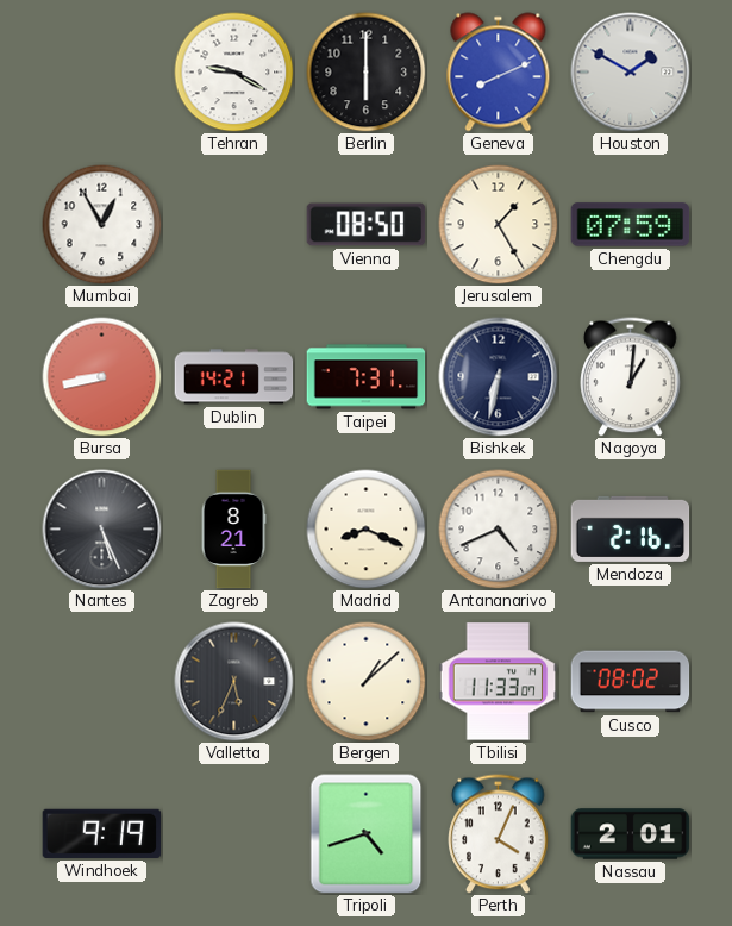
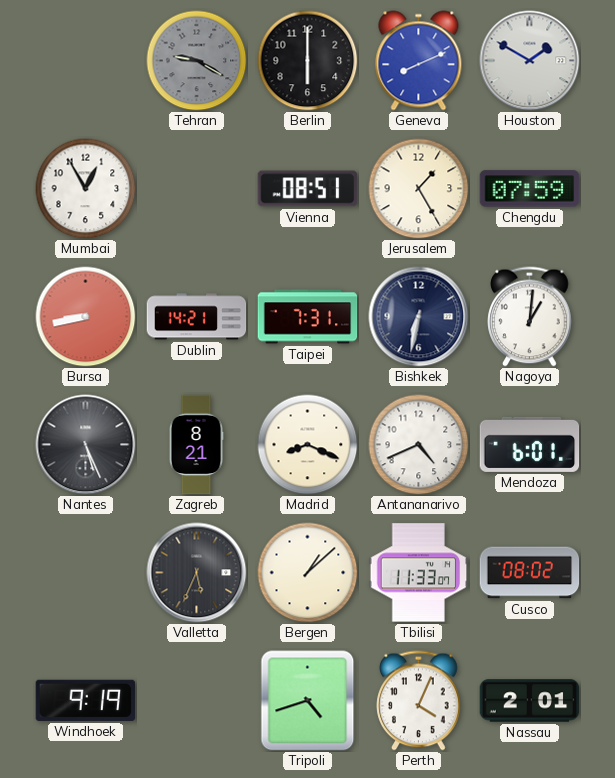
Tehran dial: white -> grey (197, 61)
Vienna: 08:50 -> 08:51 (308, 189)
Mendoza: 2:16 -> 6:01 (530, 444)
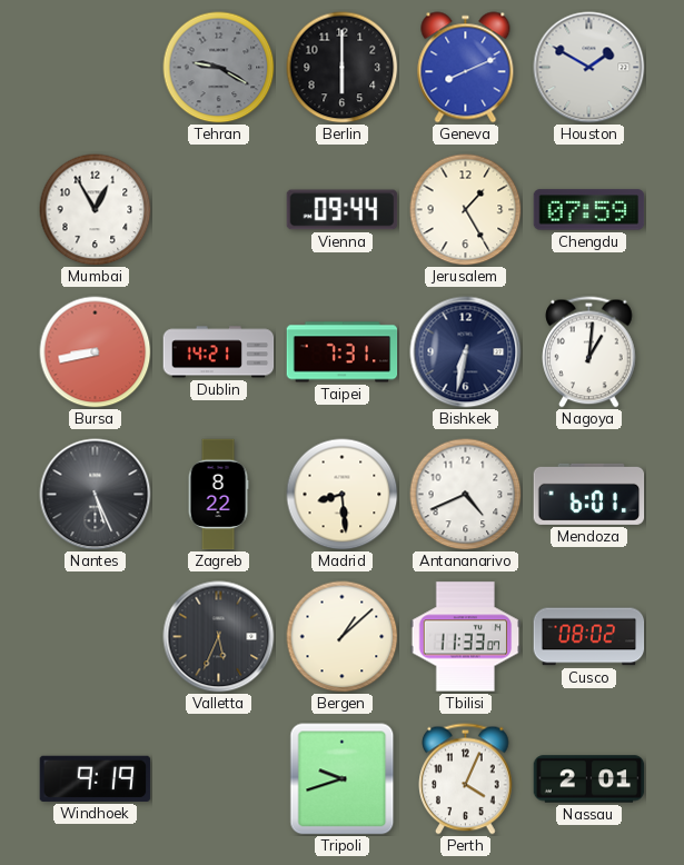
Vienna: 08:51 -> 09:44 (343, 210)
Zagreb: 8:21 -> 8:22 (218, 495)
Madrid: 8:19 -> 8:29 (343, 495)
Tripoli: 4:42 -> 9:42 (343, 779)
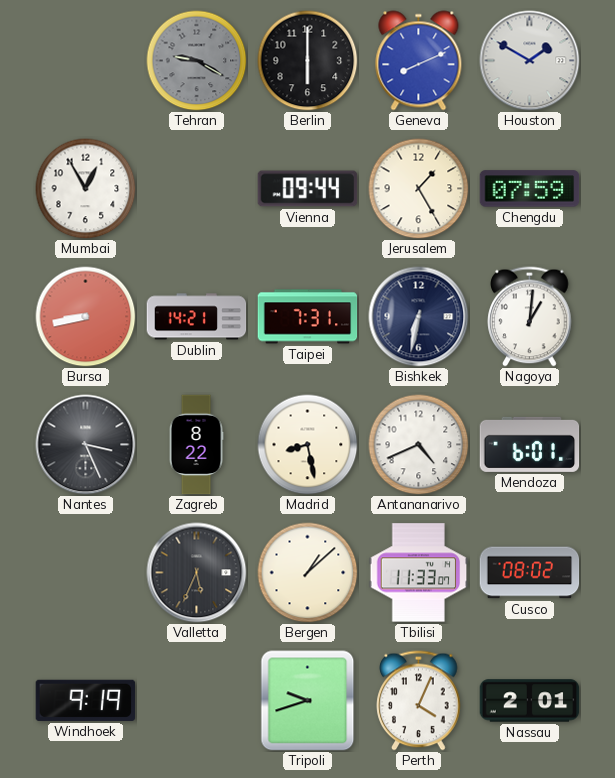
Nantes: 5:26 -> 3:26 (86, 445)
Madrid: 8:29 -> 8:28 (308, 445)
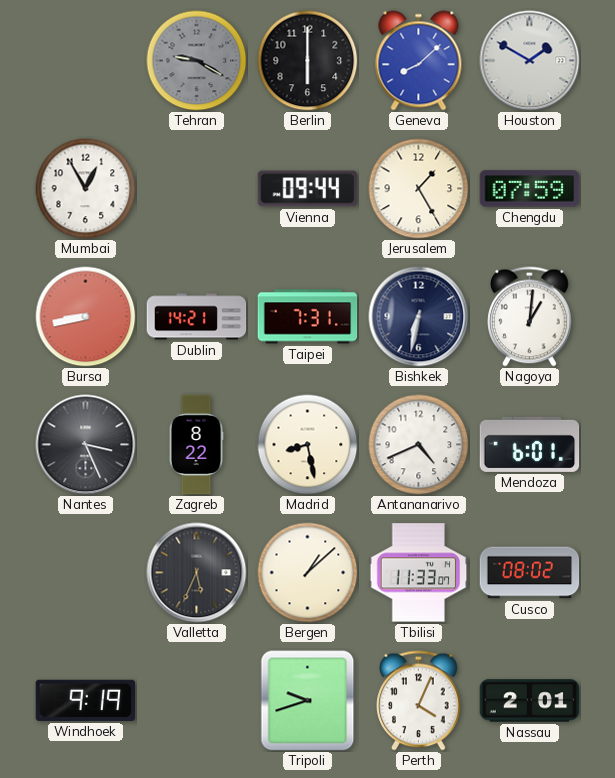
Geneva: 8:11 -> 8:08 (419, 61)
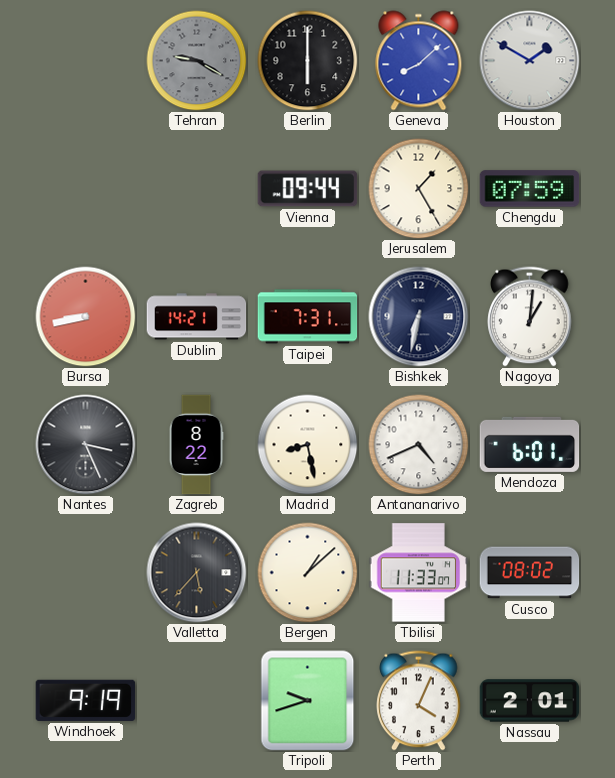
Mumbai: 12:55 -> none (86, 189)
Valletta: 5:34 -> 5:37 (197, 573)
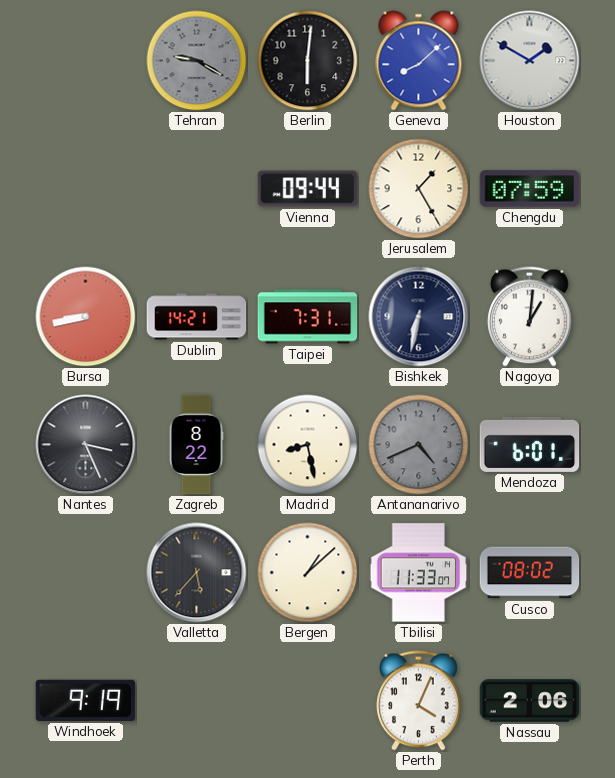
Berlin: 6:00 -> 6:01 (308, 61)
Antananarivo dial: white -> grey (419, 445)
Tripoli: 9:42 -> none (308, 701)
Nassau: 2:01 -> 2:06 (530, 701)
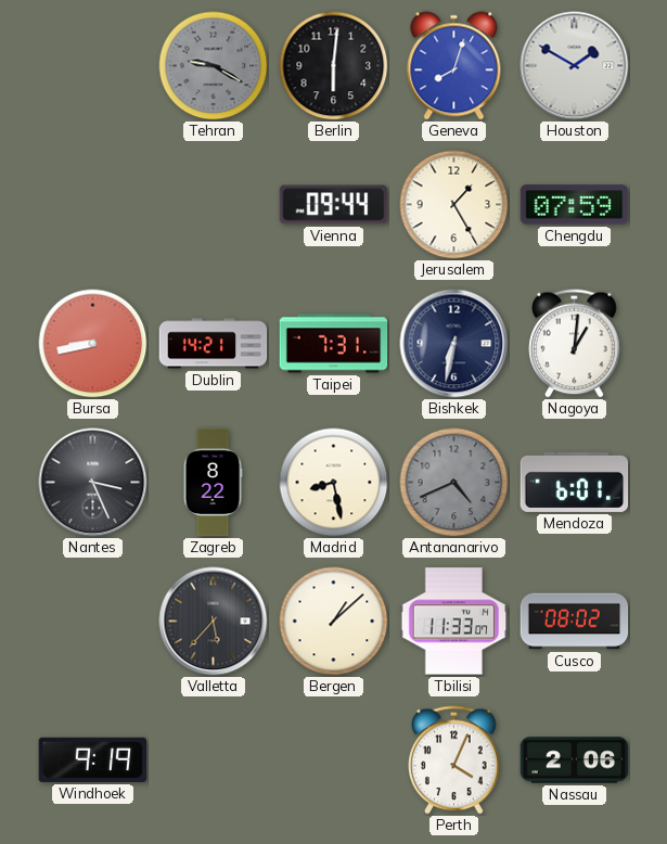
Geneva: 8:08 -> 8:03 (454, 66)
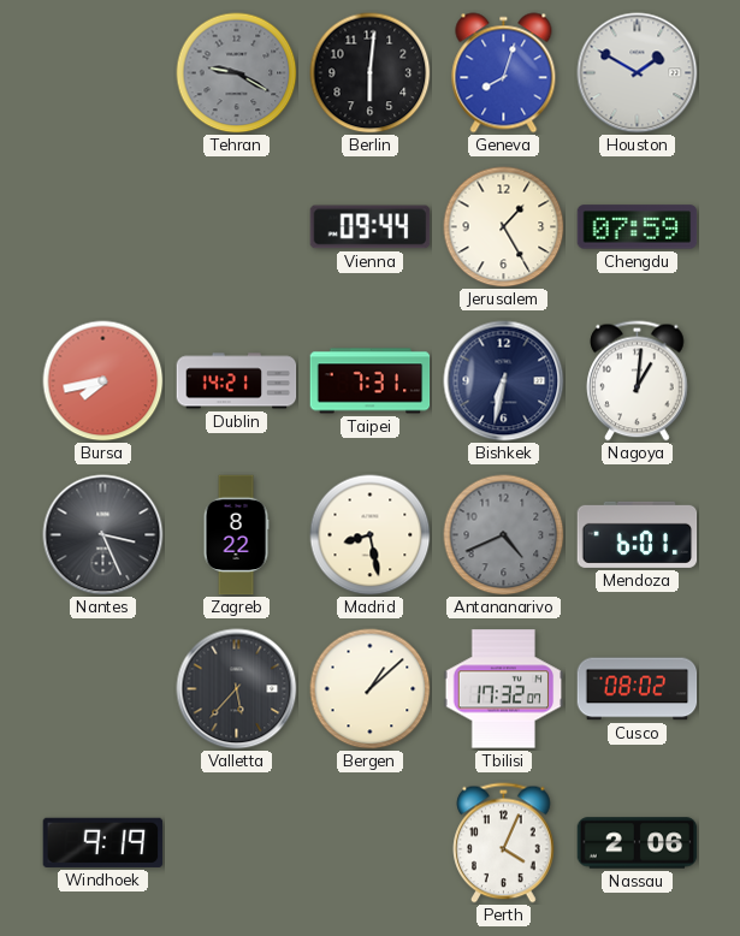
Bursa: 8:43 -> 7:43 (103, 381)
Tbilisi: 11:33 -> 17:32 (504, 689)
